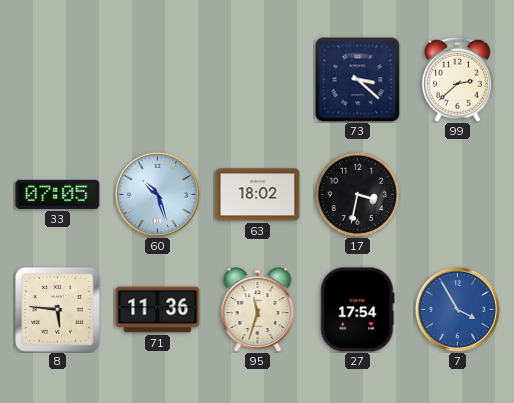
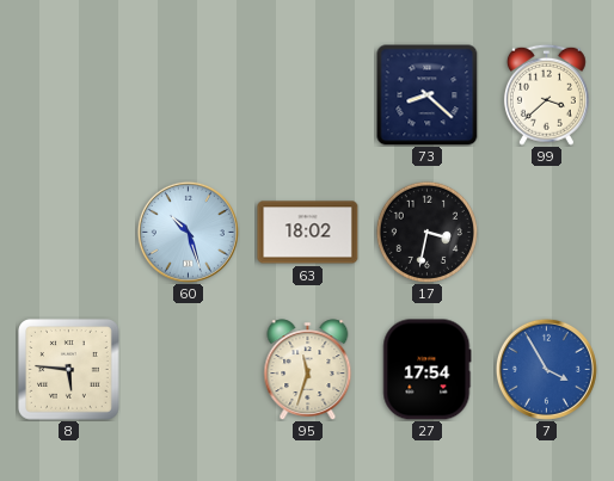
73: 3:22 -> 8:22 (428, 95)
99: 2:38 -> 3:38 (546, 94)
33: 07:05 -> none (58, 194)
71: 11:36 -> none (158, 310)
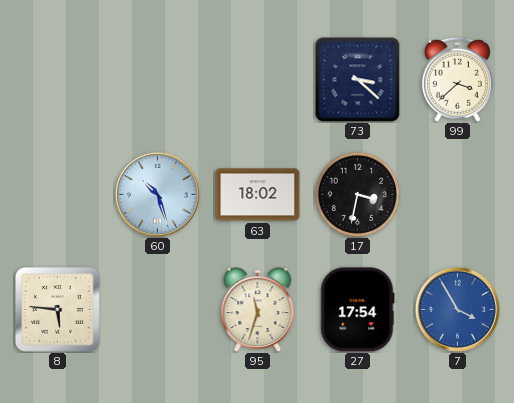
73: 8:22 -> 3:22 (358, 80)
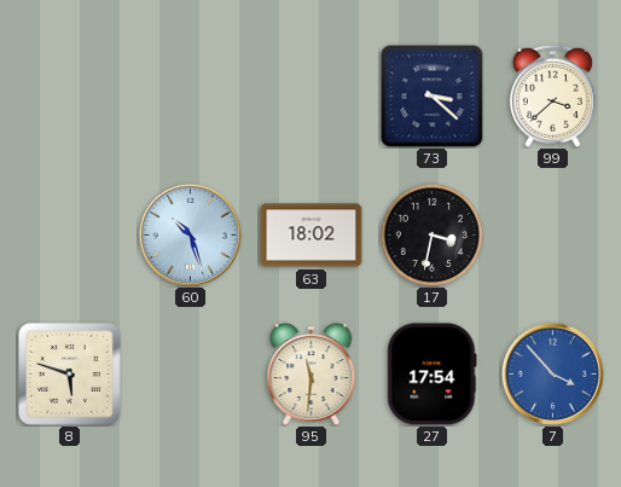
8: 5:46 -> 5:48 (70, 375)
95: 11:33 -> 11:31 (312, 373)
7: 3:55 -> 3:53 (552, 373)
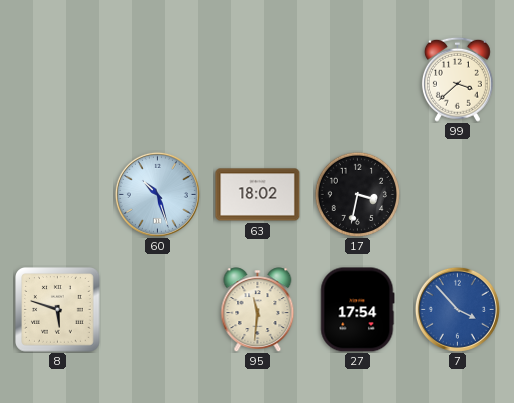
73: 3:22 -> none (433, 97)
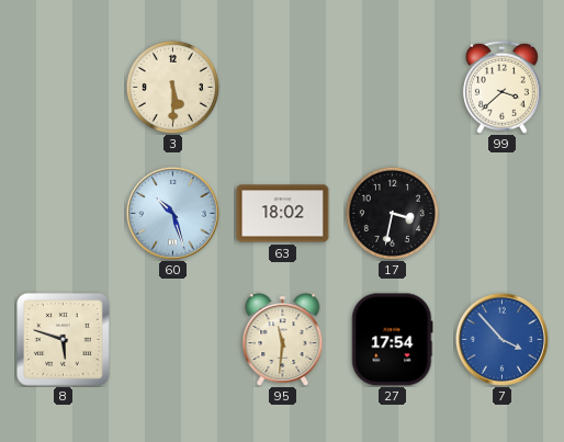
3: none -> 5:30 (172, 87)
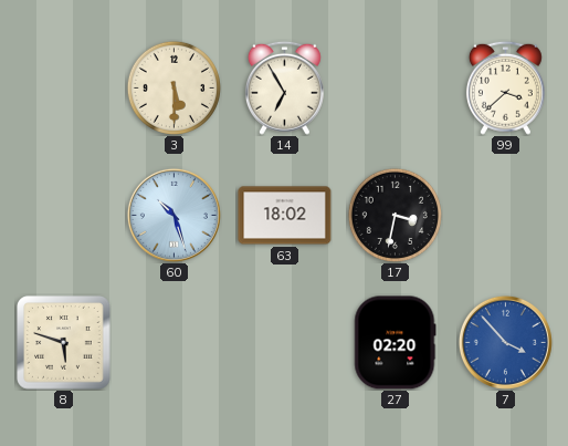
14: none -> 6:55 (284, 87)
95: 11:31 -> none (283, 339)
27: 17:54 -> 02:20 (396, 343)
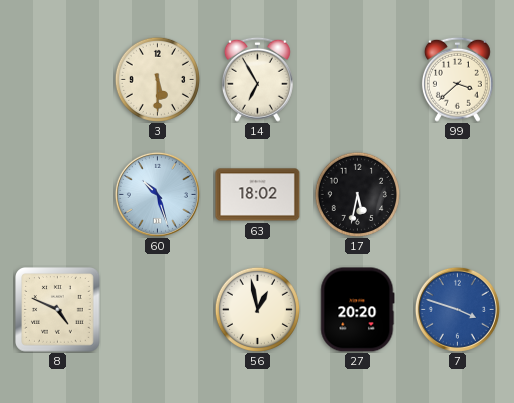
17: 3:32 -> 5:32 (357, 194)
8: 5:48 -> 4:49 (58, 310)
56: none -> 12:58 (257, 309)
27: 02:20 -> 20:20 (358, 310)
7: 3:53 -> 3:48 (457, 309)
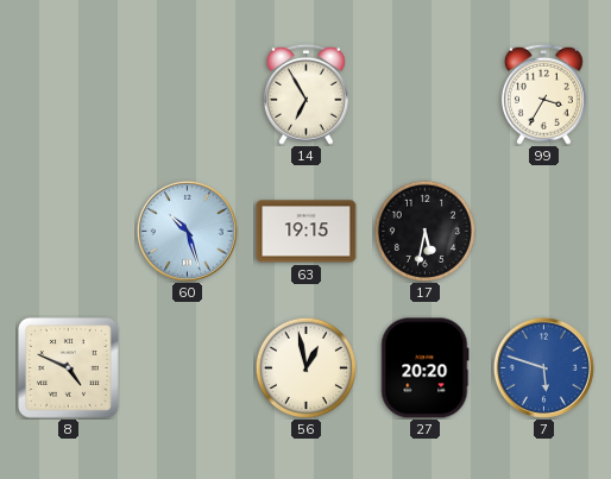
3: 5:30 -> none (157, 79)
99: 3:38 -> 3:35 (543, 94)
63: 18:02 -> 19:15 (307, 232)
7: 3:48 -> 5:48 (543, 367)
